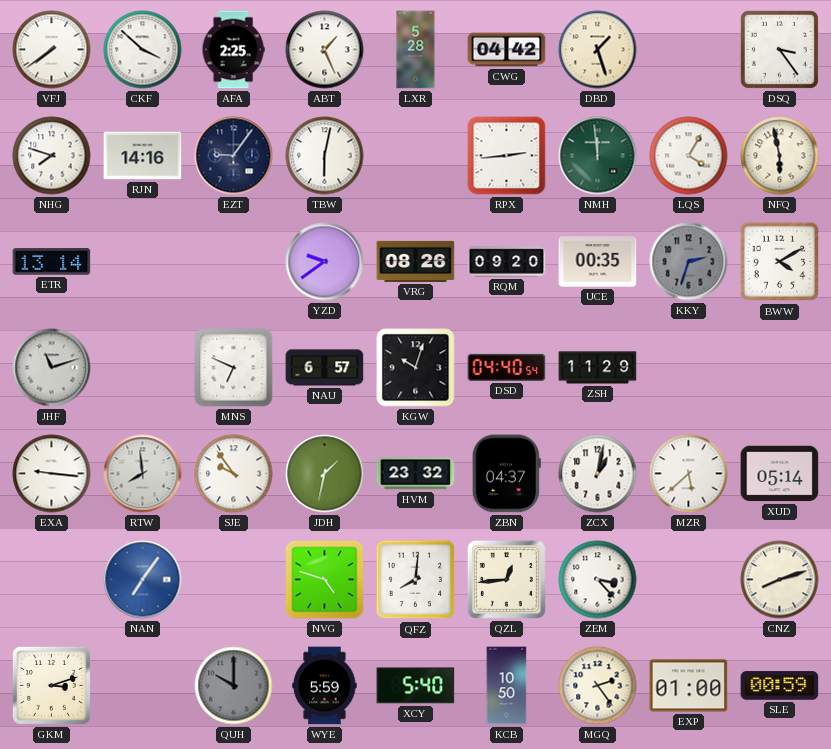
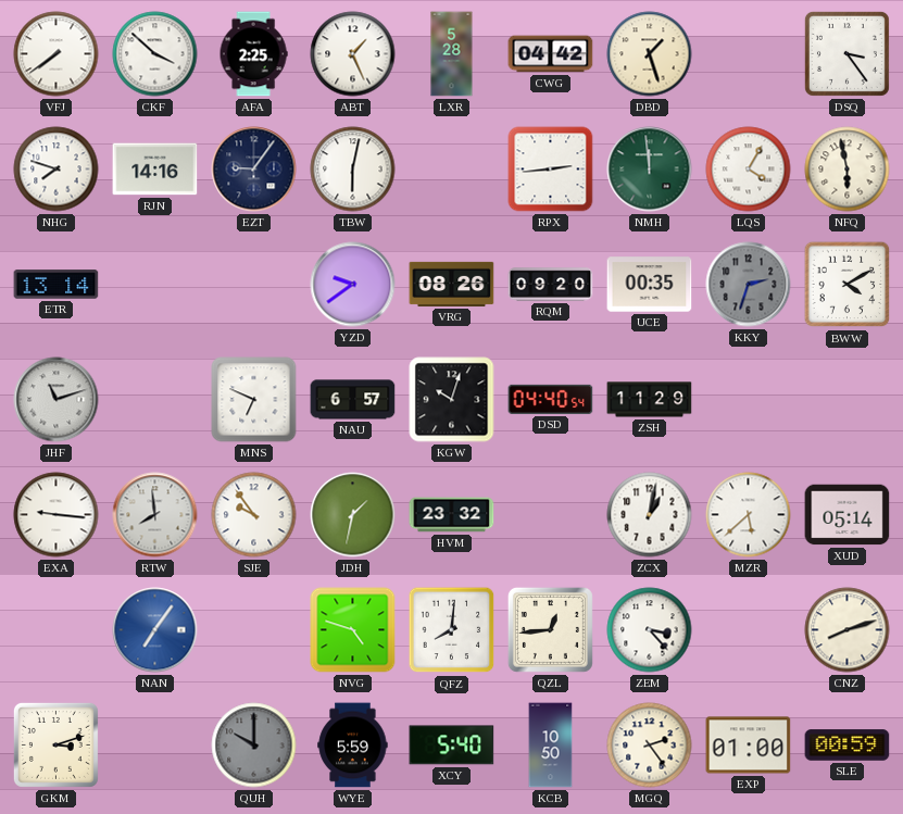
ZBN: 04:37 -> none (506, 474)
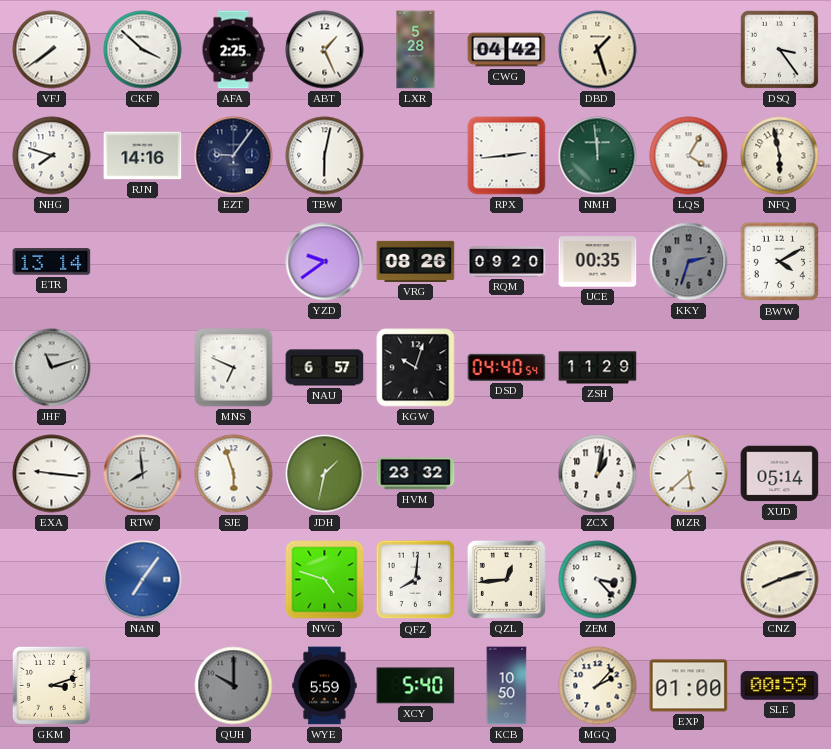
SJE: 9:54 -> 5:57 (234, 474)
MGQ: 2:24 -> 2:07 (598, 686)
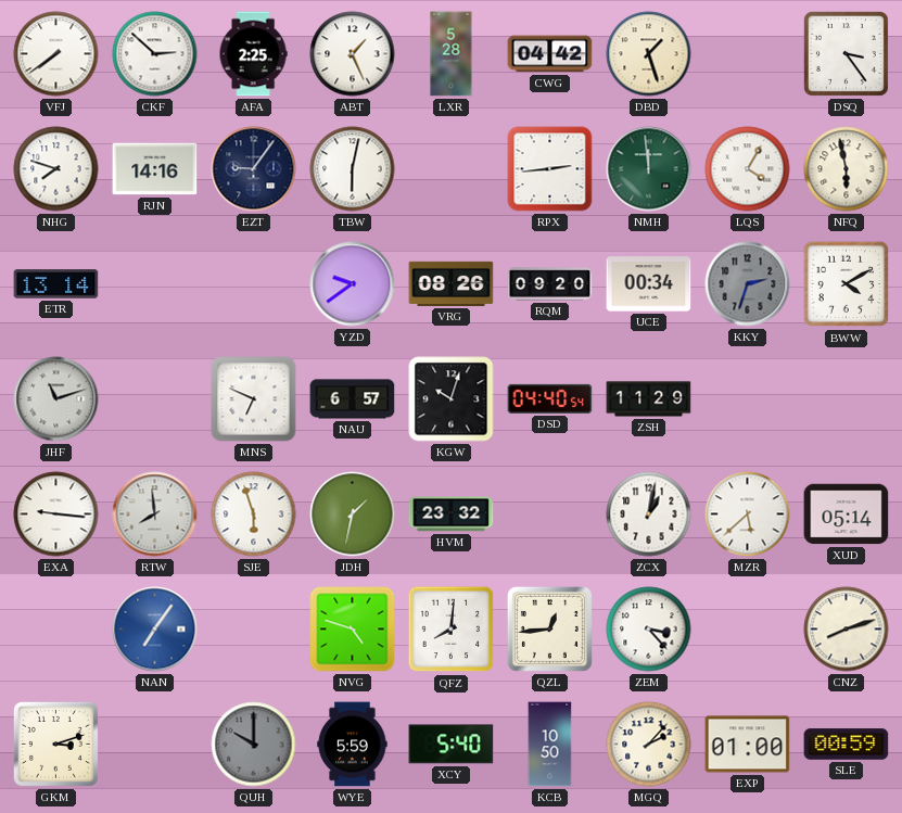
CKF: 3:52 -> 2:52 (155, 54)
UCE: 00:35 -> 00:34 (649, 284)
